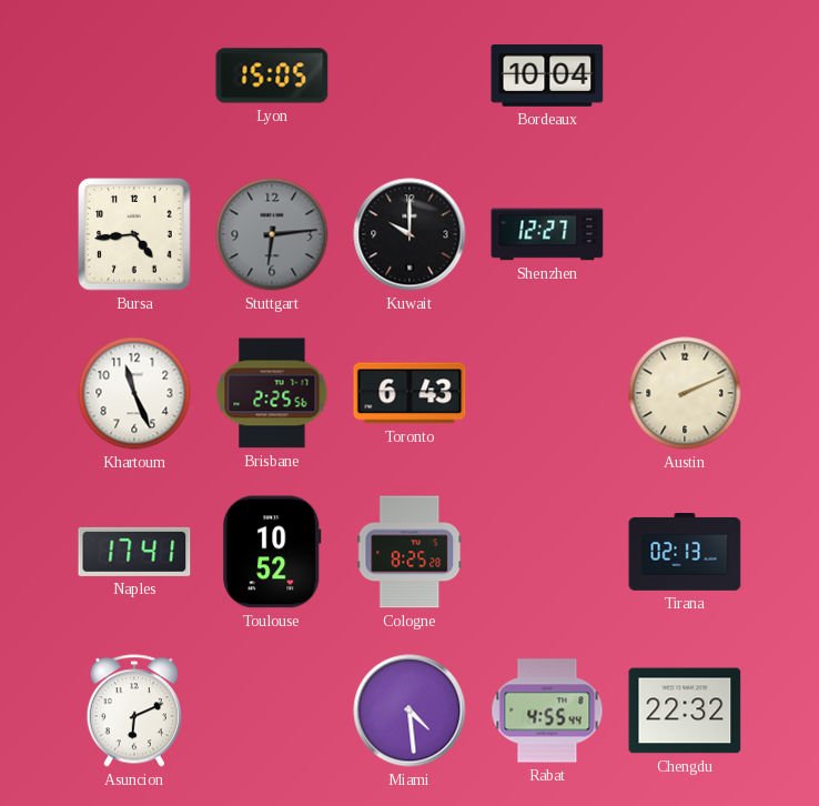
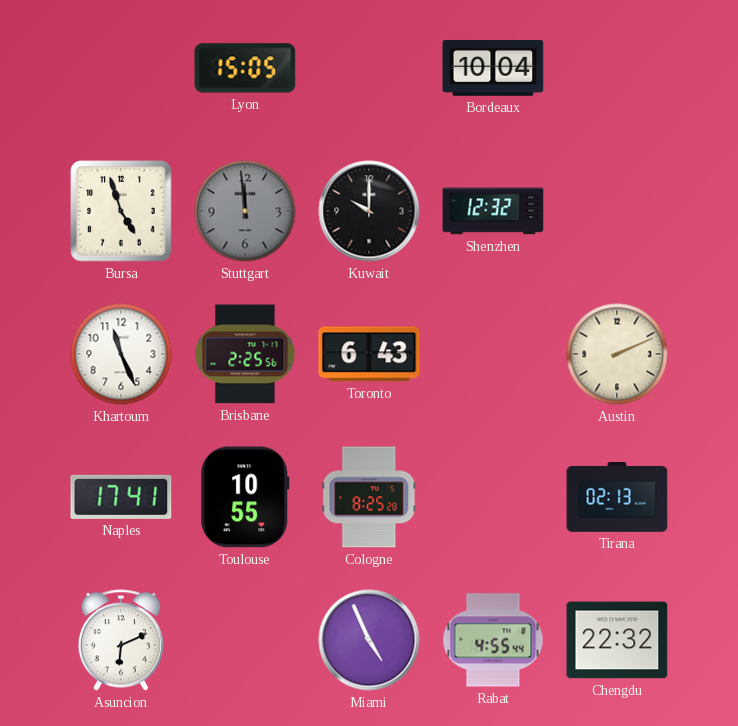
Bursa: 4:44 -> 4:57 (121, 211)
Stuttgart: 6:14 -> 11:59 (245, 211)
Shenzhen: 12:27 -> 12:32 (493, 211)
Toulouse: 10:52 -> 10:55 (245, 497)
Miami: 4:29 -> 4:56 (369, 640)
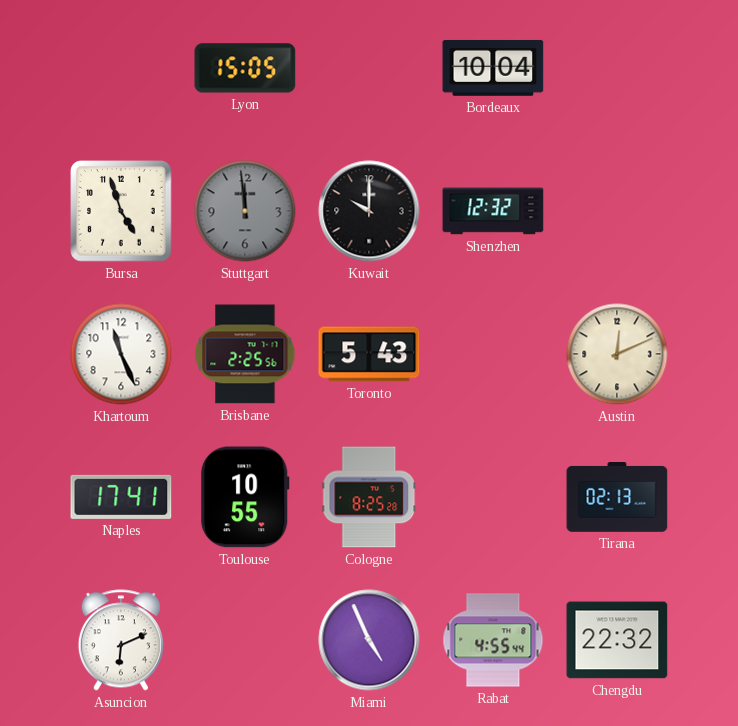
Toronto: 6:43 -> 5:43 (369, 354)
Austin: 2:11 -> 12:11 (617, 354)
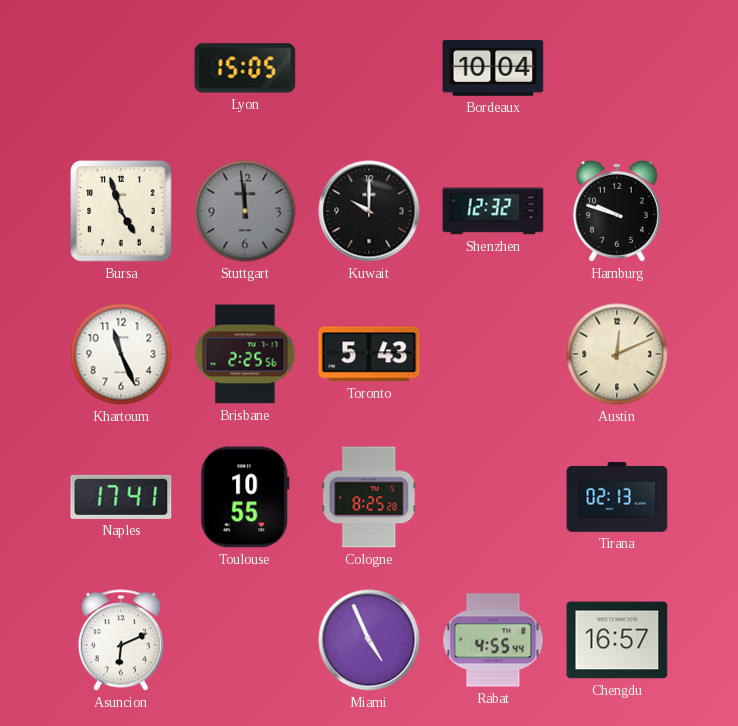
Hamburg: none -> 9:48 (617, 211)
Chengdu: 22:32 -> 16:57 (617, 640)
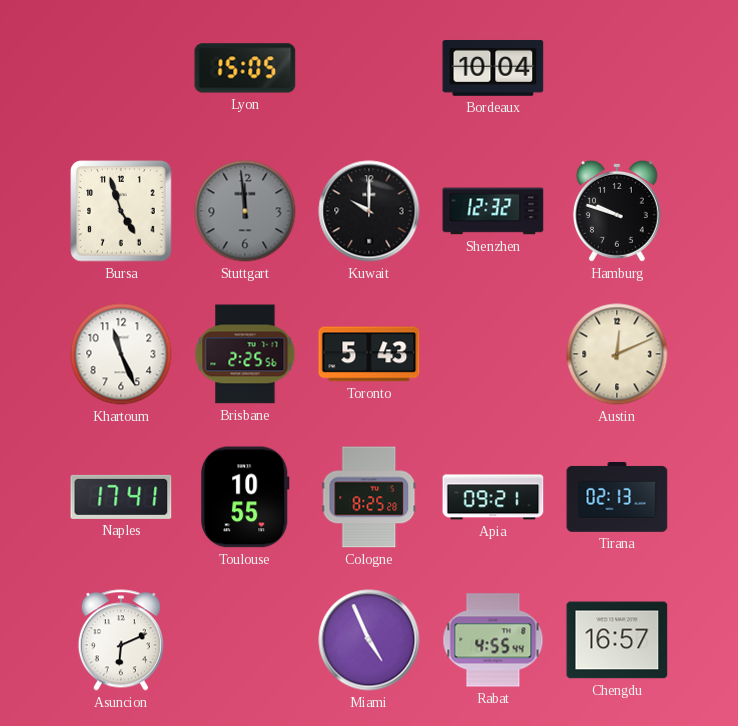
Apia: none -> 09:21 (493, 497)
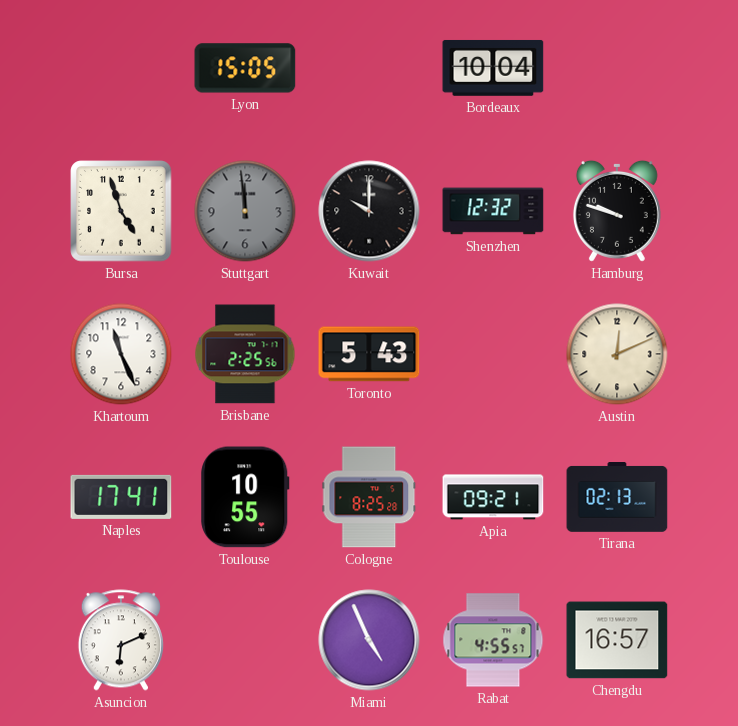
Rabat: 4:55:44 -> 4:55:57 (493, 640)
